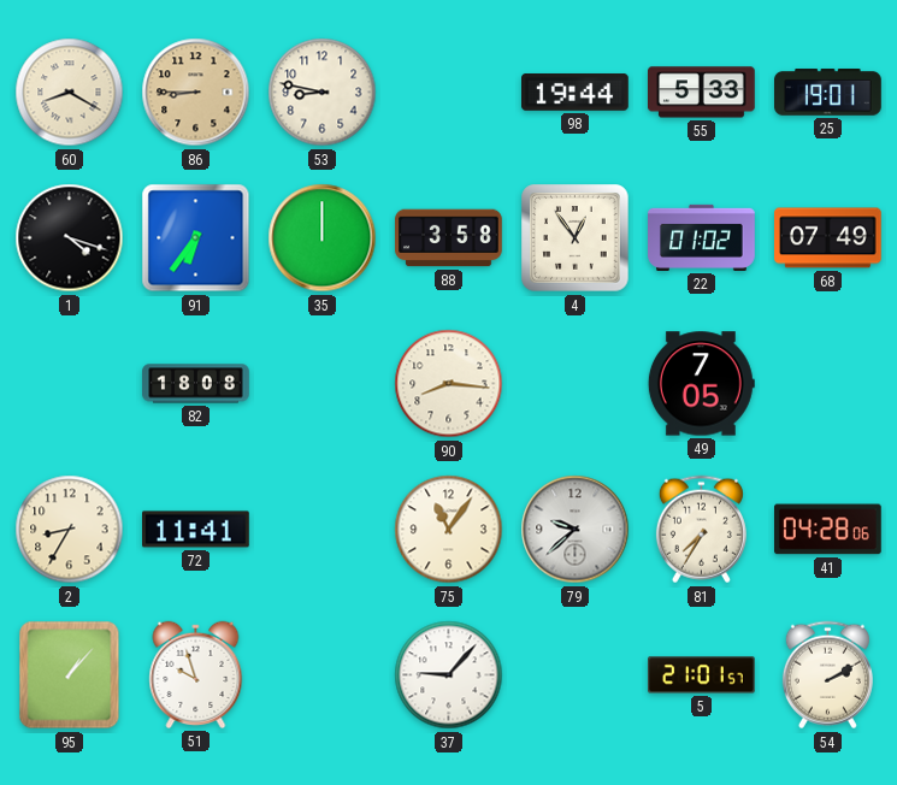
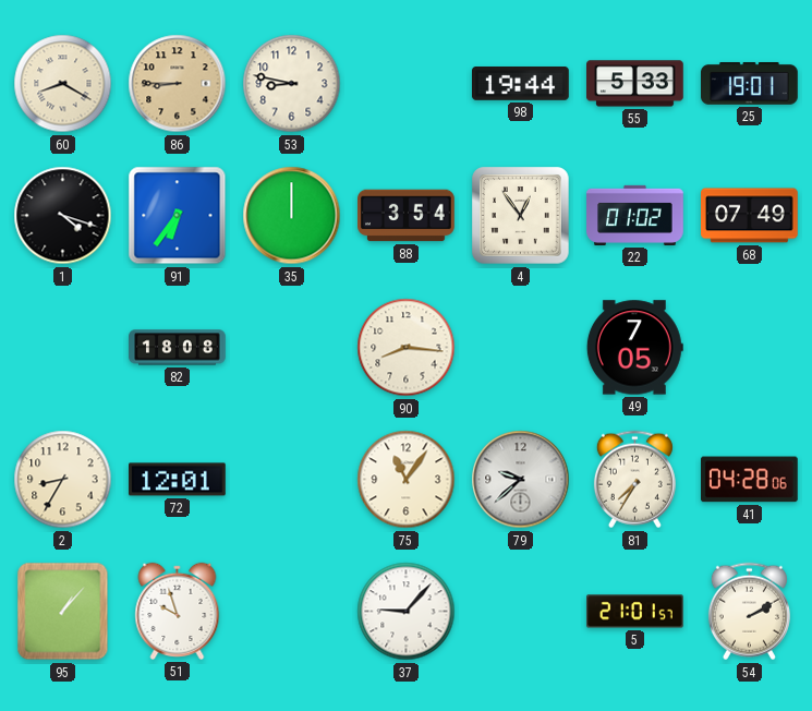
88: 3:58 -> 3:54 (407, 216)
72: 11:41 -> 12:01 (178, 480)
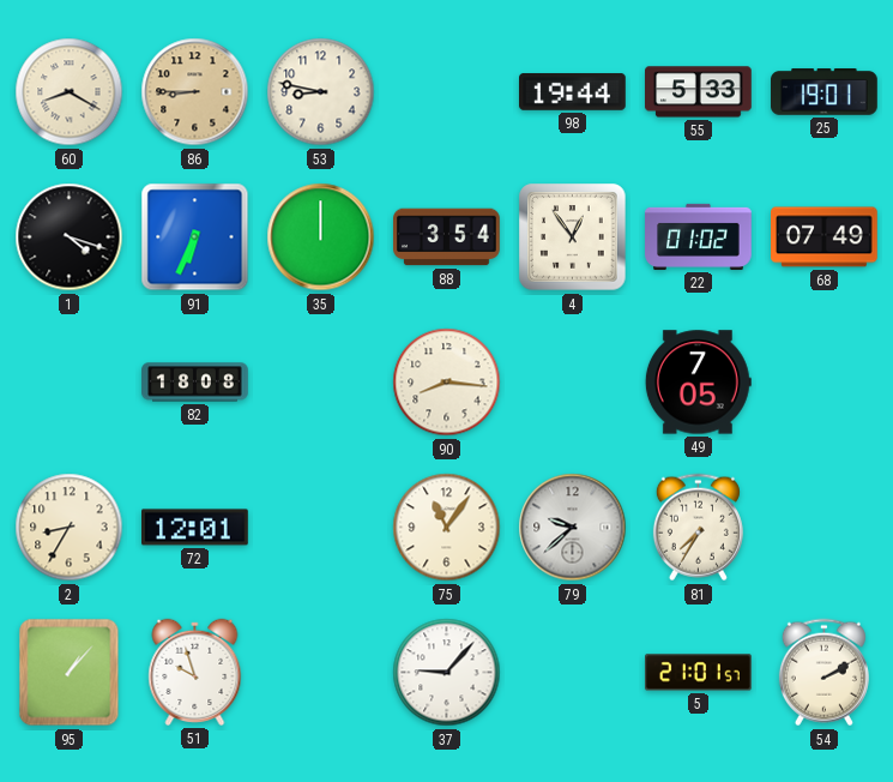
91: 6:36 -> 6:34 (195, 237)
41: 04:28 -> none (750, 480)
